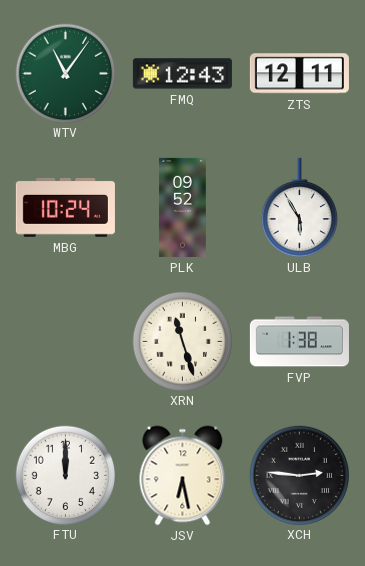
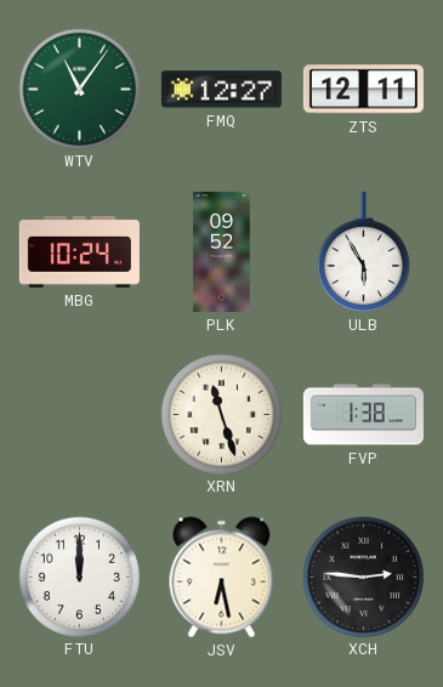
FMQ: 12:43 -> 12:27 (221, 90)
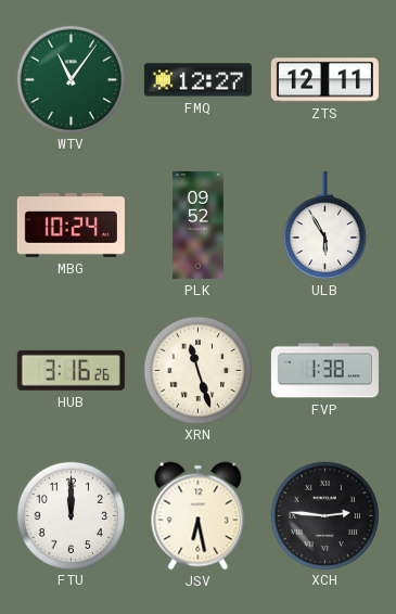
HUB: none -> 3:16 (71, 370)
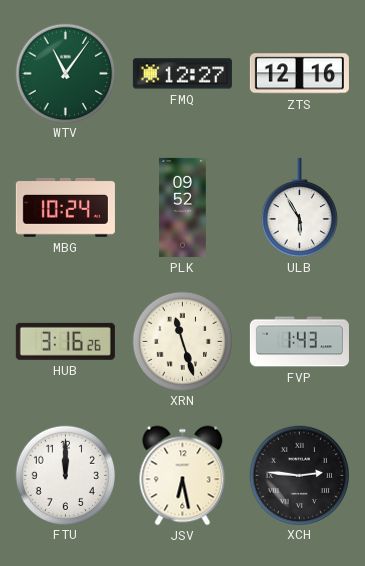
ZTS: 12:11 -> 12:16 (299, 74)
FVP: 1:38 -> 1:43 (299, 342)
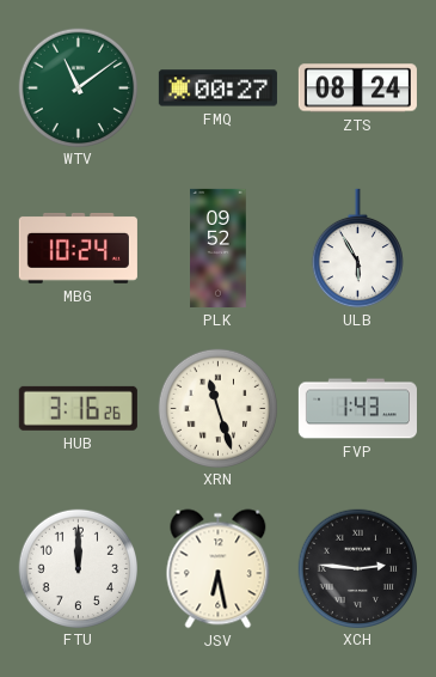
WTV: 11:06 -> 11:09 (78, 87)
FMQ: 12:27 -> 00:27 (217, 89)
ZTS: 12:16 -> 08:24 (357, 89)
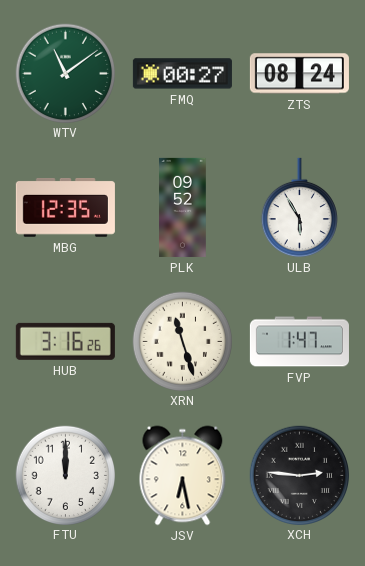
MBG: 10:24 -> 12:35 (65, 208)
FVP: 1:43 -> 1:47 (299, 342)
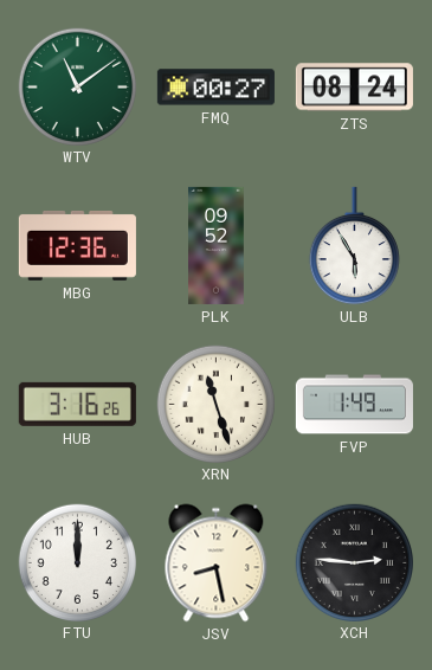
MBG: 12:35 -> 12:36 (77, 246)
FVP: 1:47 -> 1:49 (354, 405)
JSV: 6:28 -> 8:28 (217, 563)
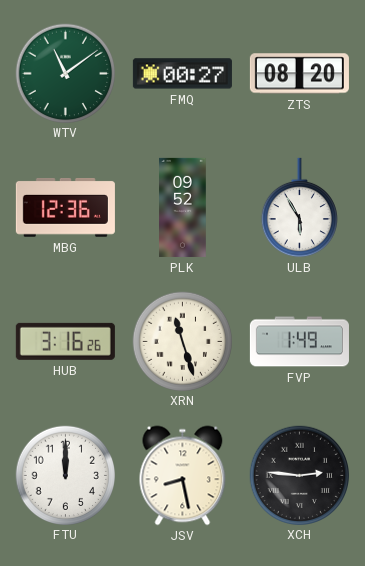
ZTS: 08:24 -> 08:20 (299, 74)
